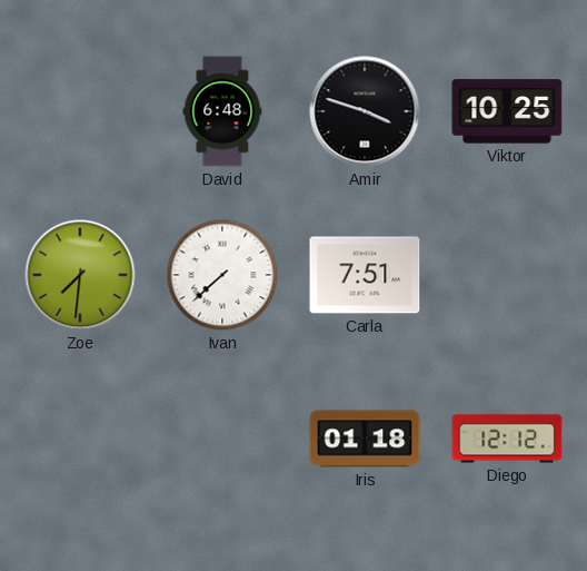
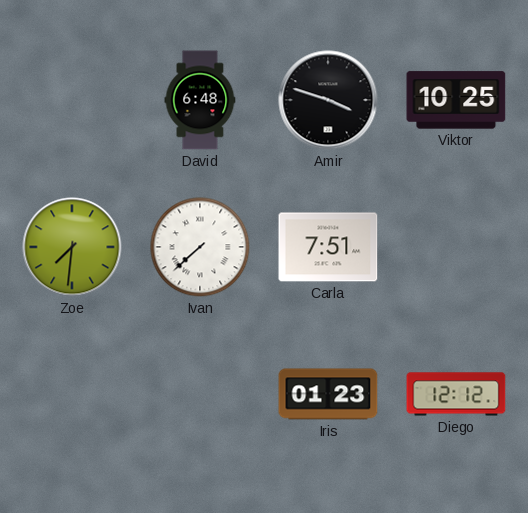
Iris: 01:18 -> 01:23 (328, 394)
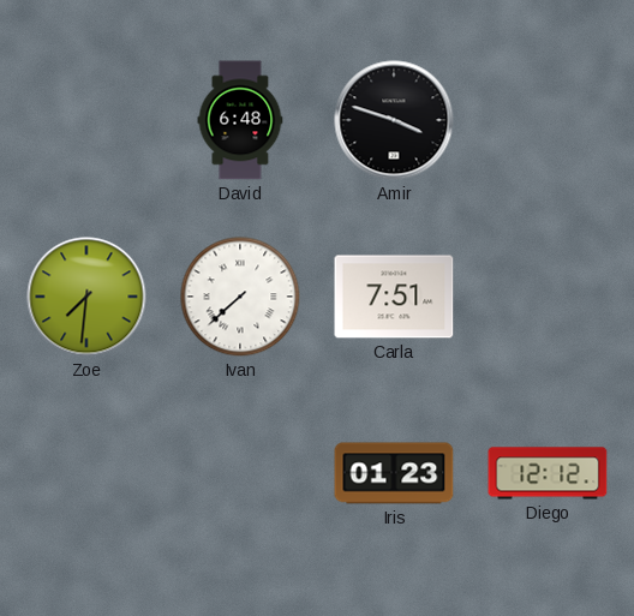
Viktor: 10:25 -> none (456, 100)
